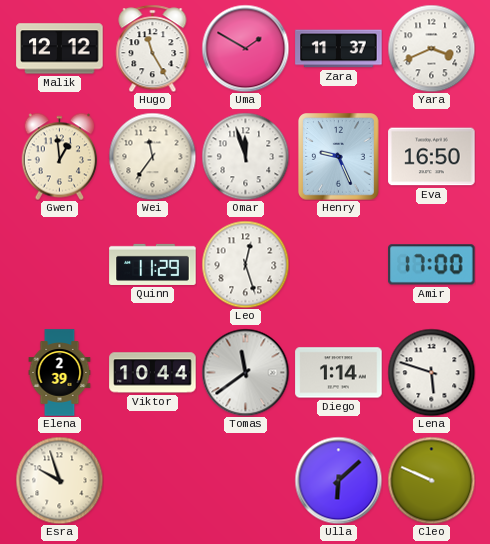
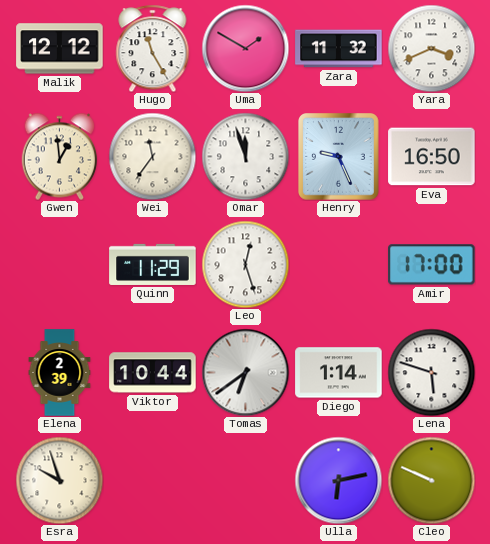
Zara: 11:37 -> 11:32 (339, 49)
Tomas: 11:39 -> 6:39 (245, 372)
Ulla: 6:08 -> 6:13 (338, 480)
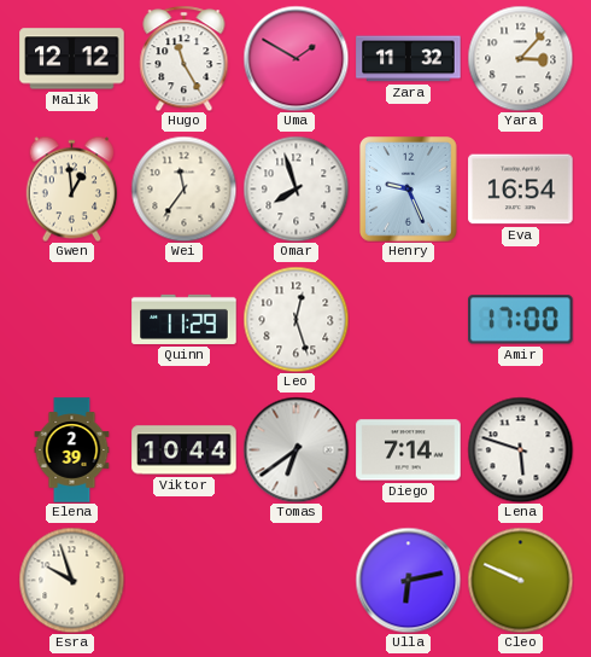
Yara: 3:41 -> 3:07 (520, 58)
Omar: 11:57 -> 7:57 (295, 188)
Eva: 16:50 -> 16:54 (521, 190)
Diego: 1:14 -> 7:14 (409, 450)
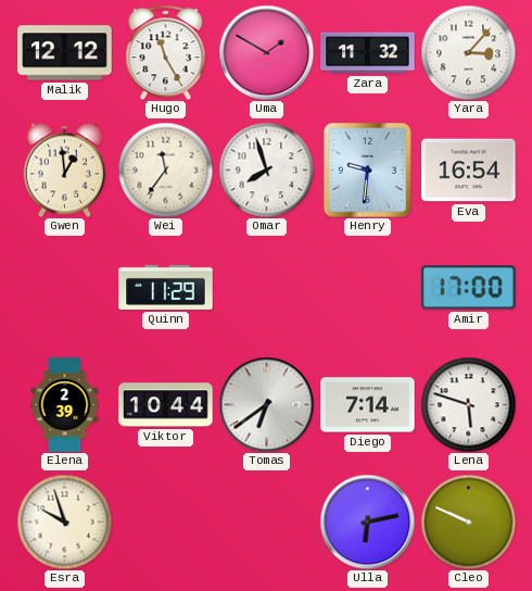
Henry: 9:26 -> 9:31 (368, 171)
Leo: 12:27 -> none (295, 319)
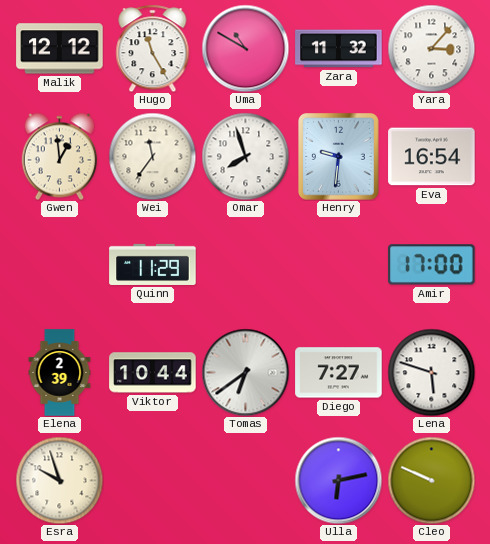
Uma: 1:50 -> 10:50 (245, 48)
Diego: 7:14 -> 7:27 (339, 373)
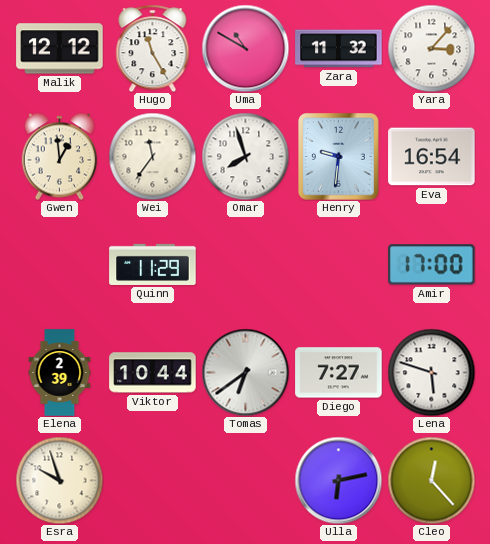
Cleo: 9:49 -> 12:23 (431, 480)
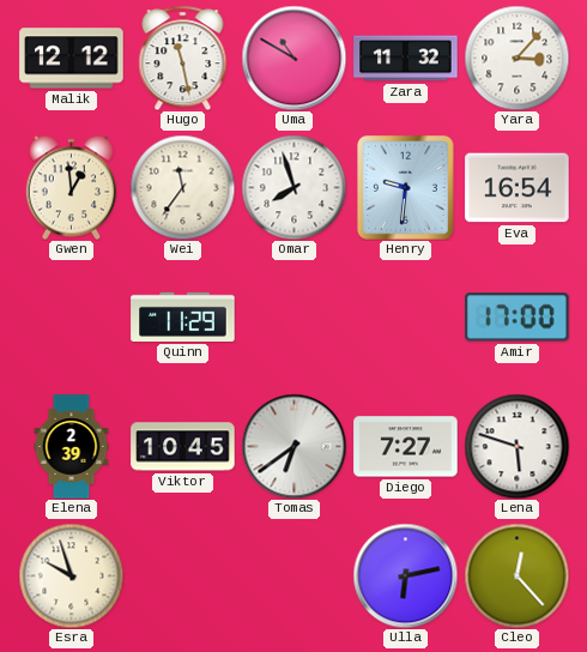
Hugo: 11:25 -> 11:28 (183, 58)
Viktor: 10:44 -> 10:45 (183, 447)
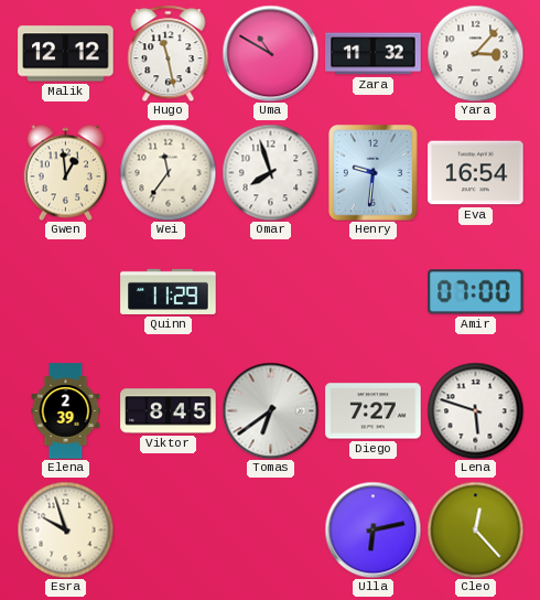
Amir: 17:00 -> 07:00 (476, 292)
Viktor: 10:45 -> 8:45 (169, 411)
